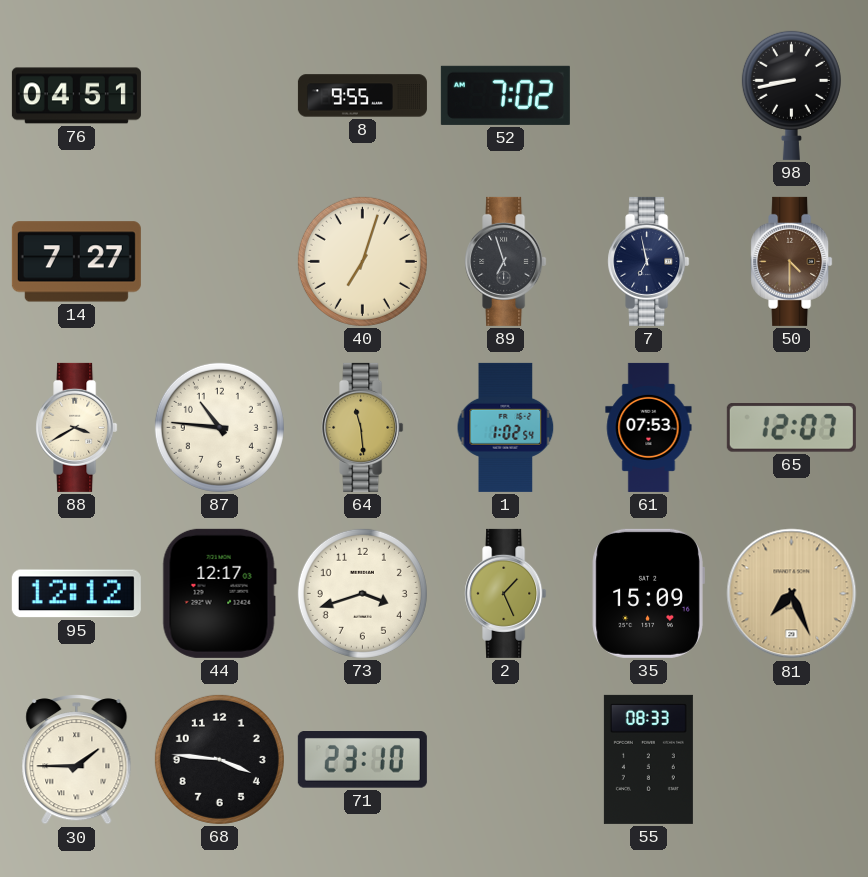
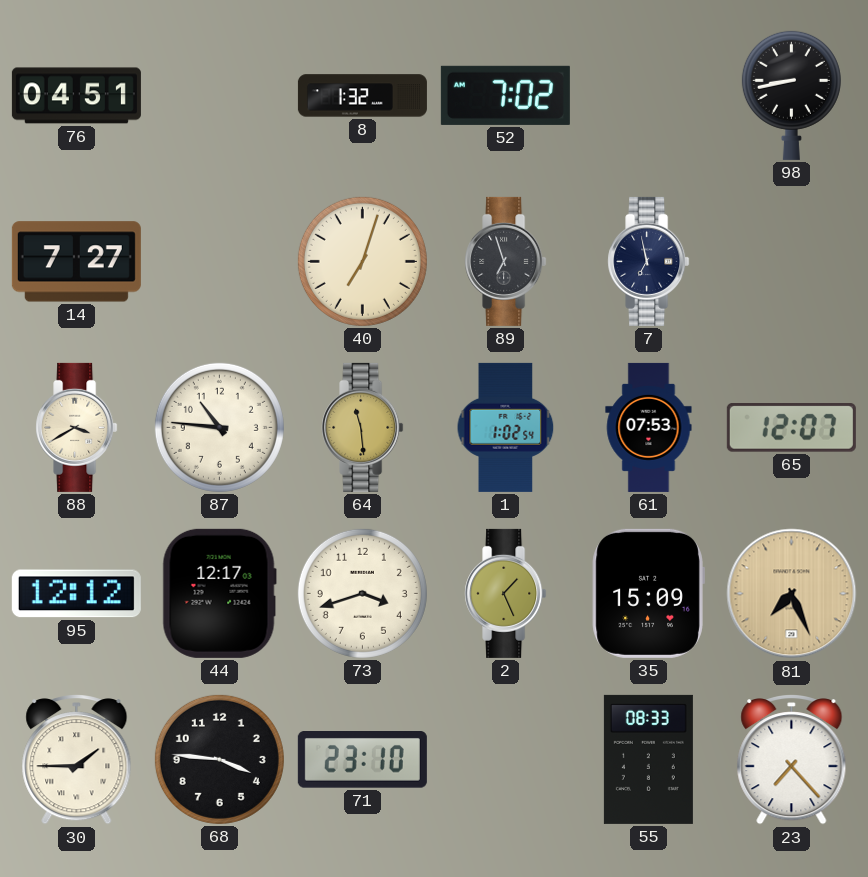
8: 9:55 -> 1:32 (362, 96)
50: 4:30 -> none (792, 261)
23: none -> 7:23 (792, 760)
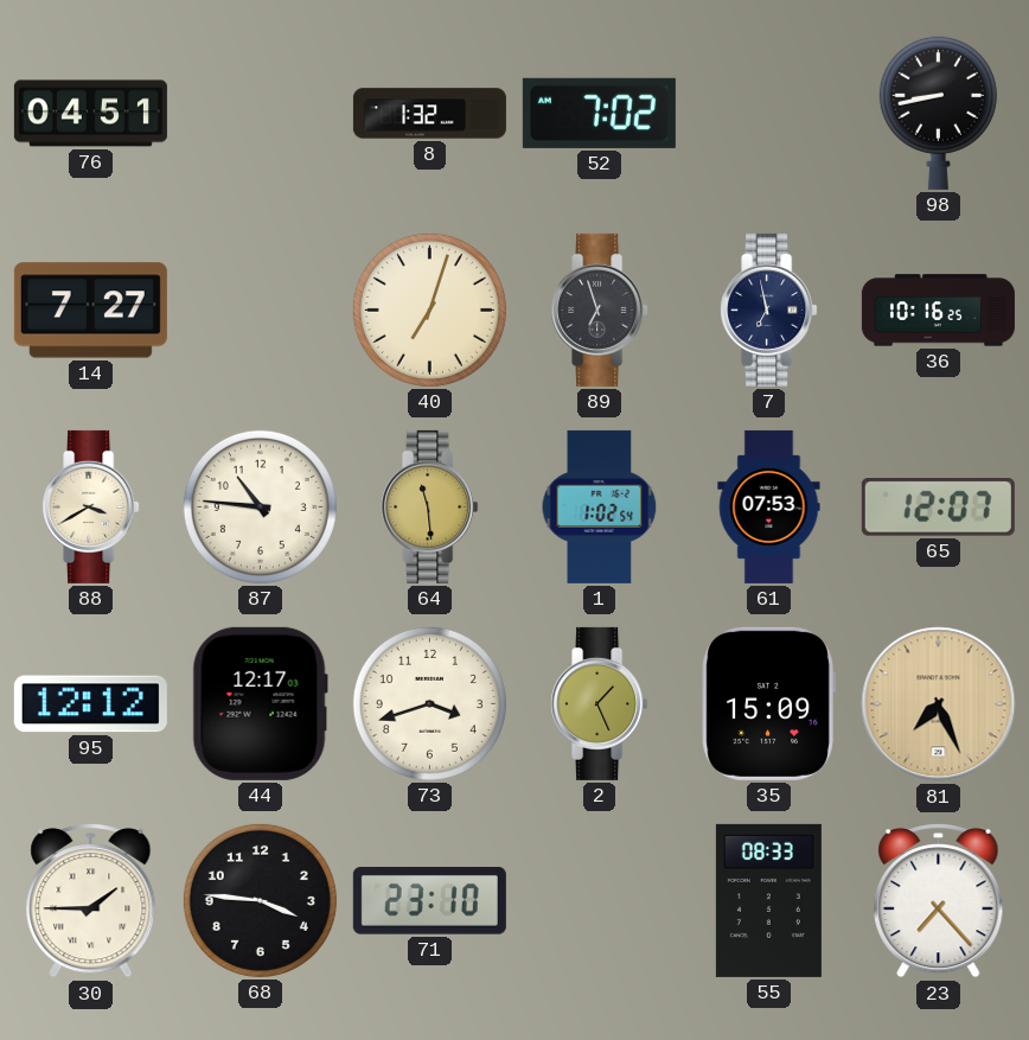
36: none -> 10:16 (938, 311)
